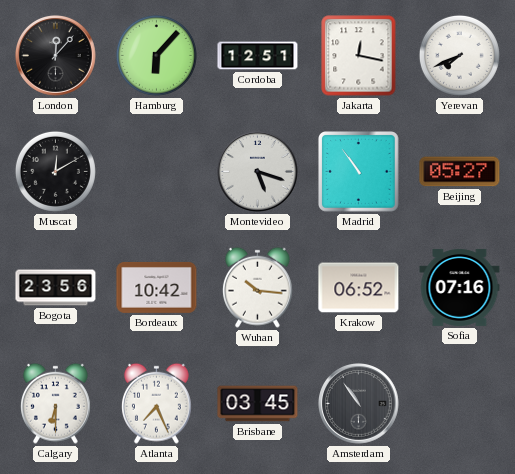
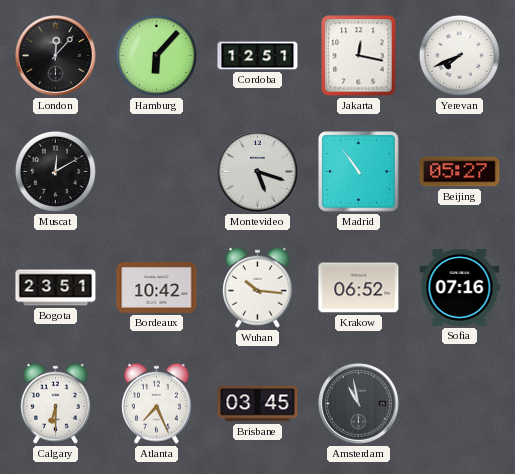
Bogota: 23:56 -> 23:51 (56, 288)
Amsterdam: 10:54 -> 10:58 (359, 404)
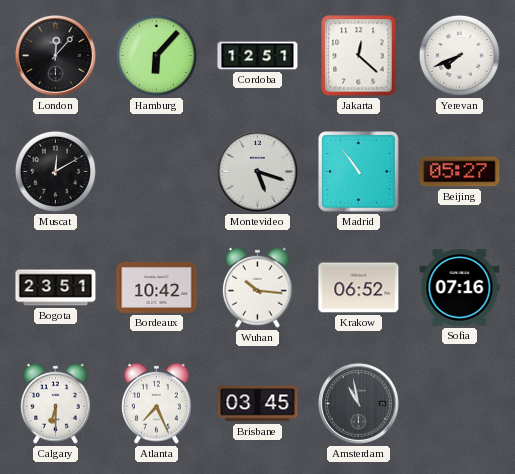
Jakarta: 12:17 -> 12:22 (359, 56)
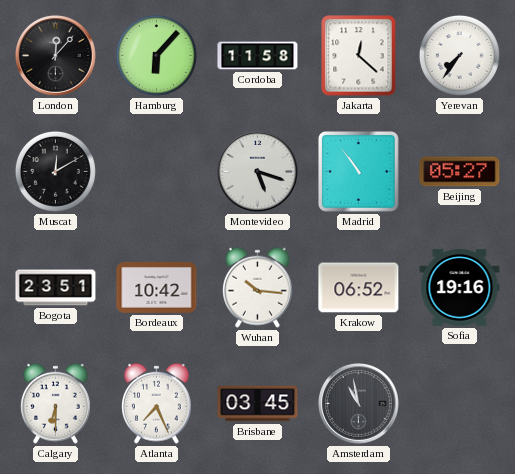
Cordoba: 12:51 -> 11:58 (258, 56)
Yerevan: 7:41 -> 7:36 (459, 55)
Sofia: 07:16 -> 19:16 (460, 287)
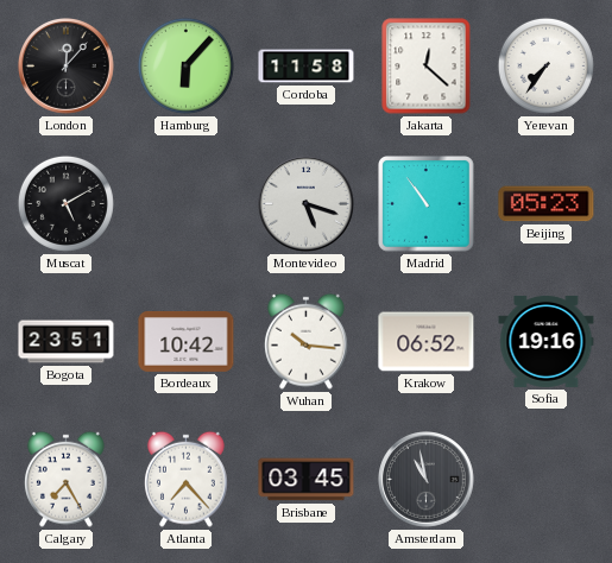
Muscat: 12:10 -> 5:10 (65, 203)
Beijing: 05:27 -> 05:23 (547, 204)
Calgary: 6:30 -> 7:25 (65, 479)
Atlanta: 7:26 -> 7:23 (185, 479)
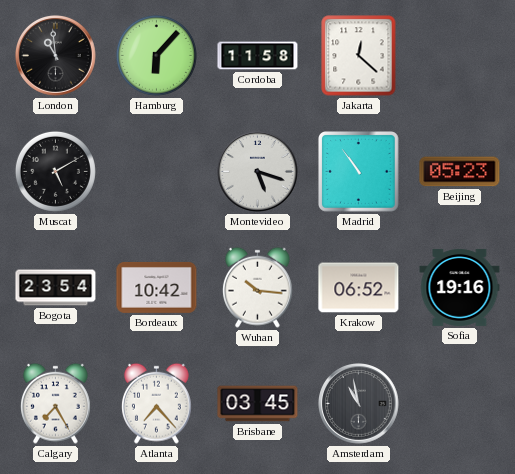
London: 12:07 -> 10:59 (56, 56)
Yerevan: 7:36 -> none (545, 65)
Bogota: 23:51 -> 23:54 (56, 288)
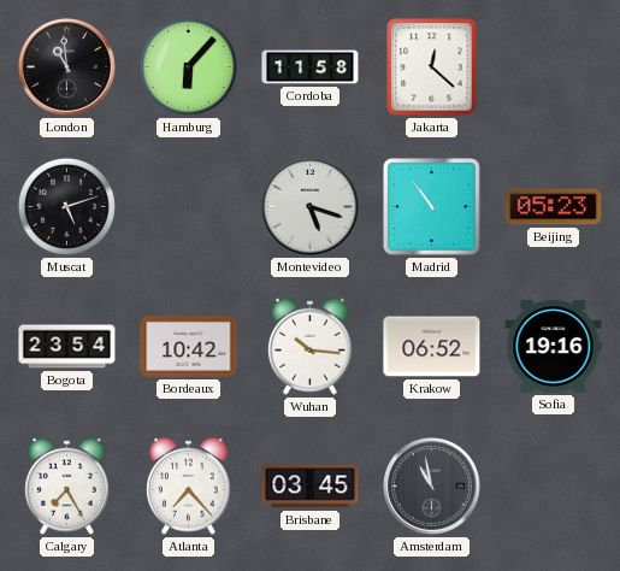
Muscat: 5:10 -> 5:12 (66, 206)
